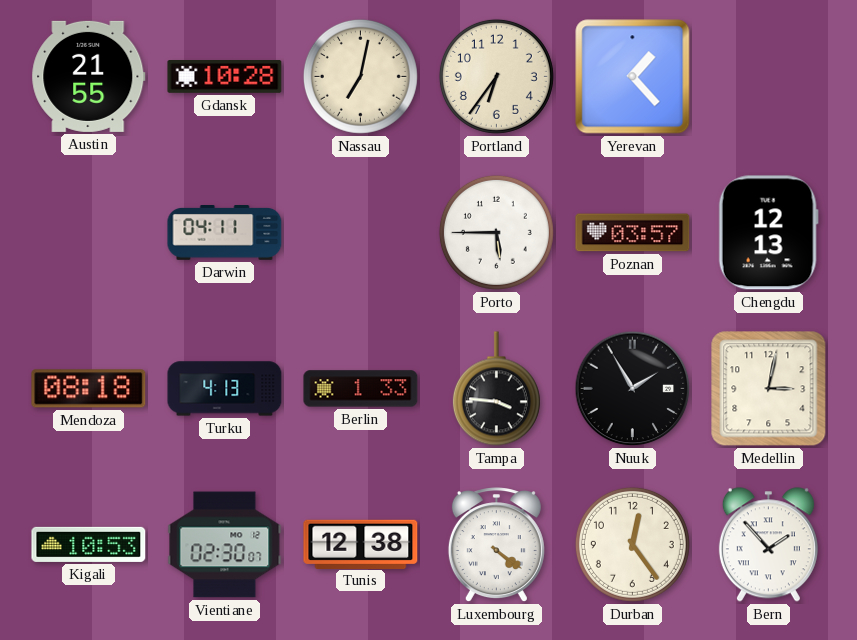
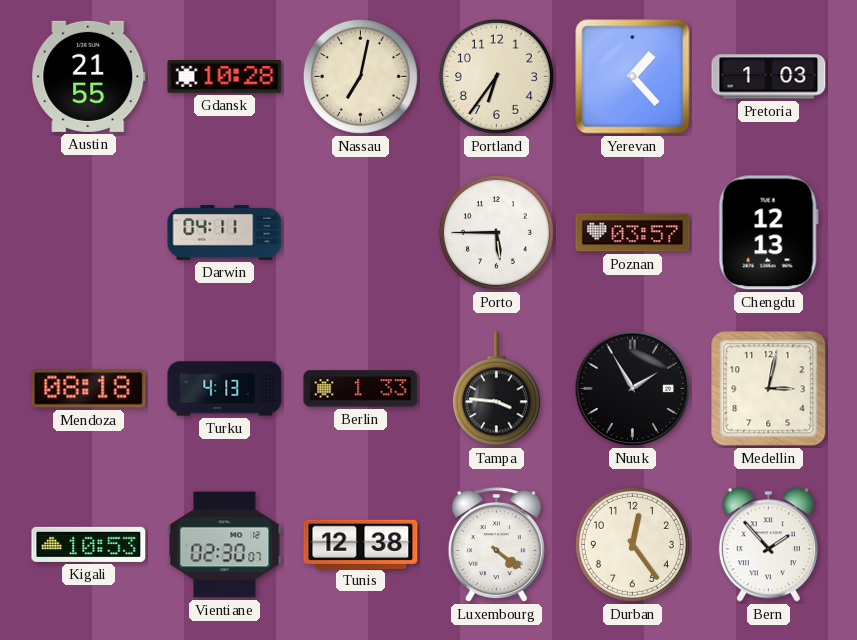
Pretoria: none -> 1:03 (769, 77)
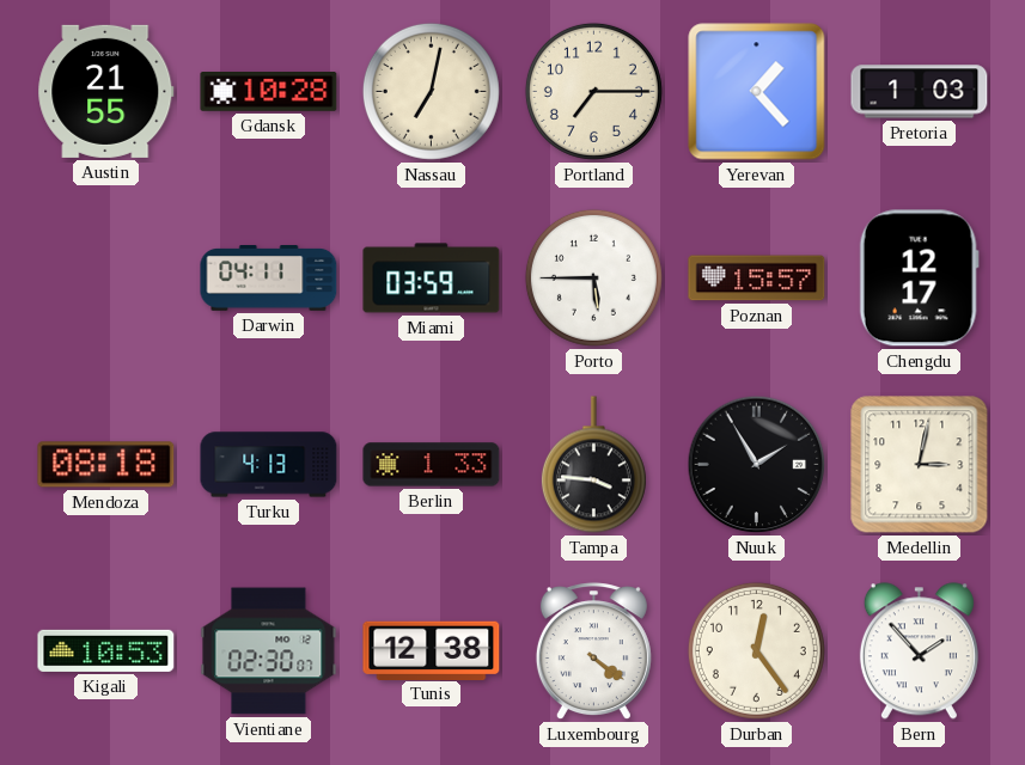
Portland: 6:36 -> 7:15 (593, 91)
Miami: none -> 03:59 (432, 279)
Poznan: 03:57 -> 15:57 (757, 279)
Chengdu: 12:13 -> 12:17 (919, 279)
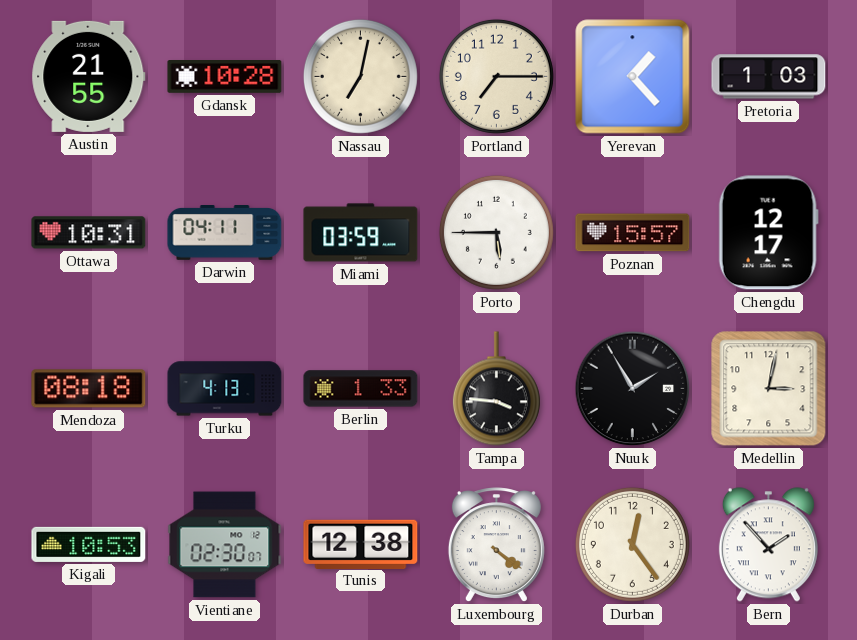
Ottawa: none -> 10:31 (89, 233)
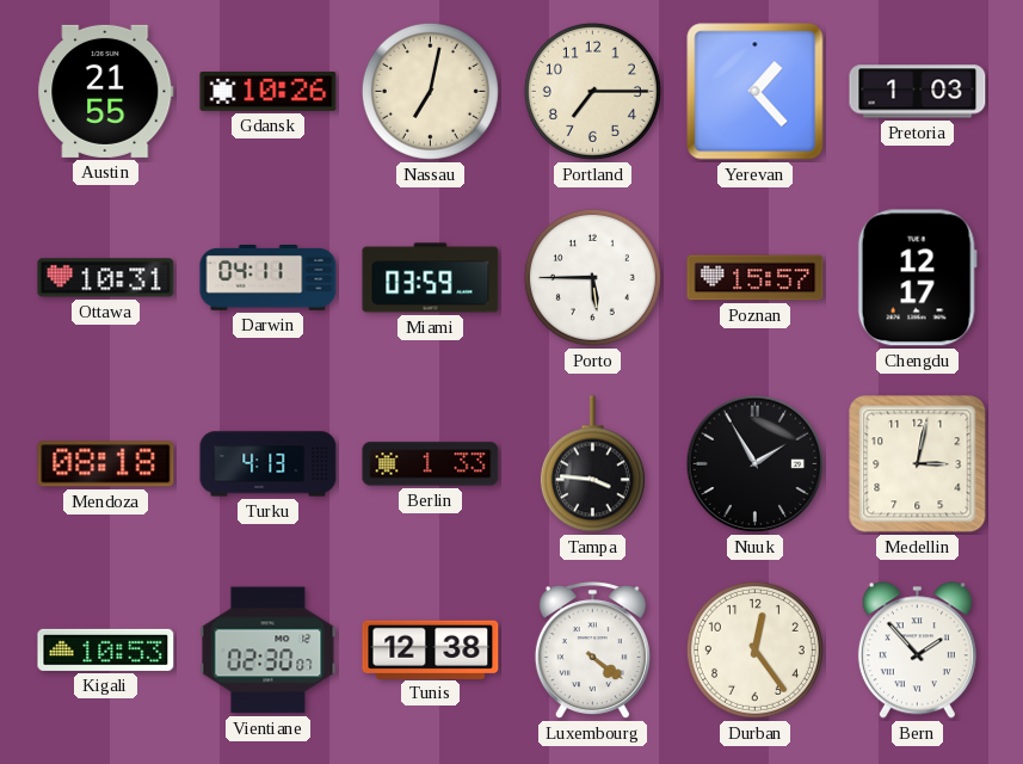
Gdansk: 10:28 -> 10:26 (269, 92)
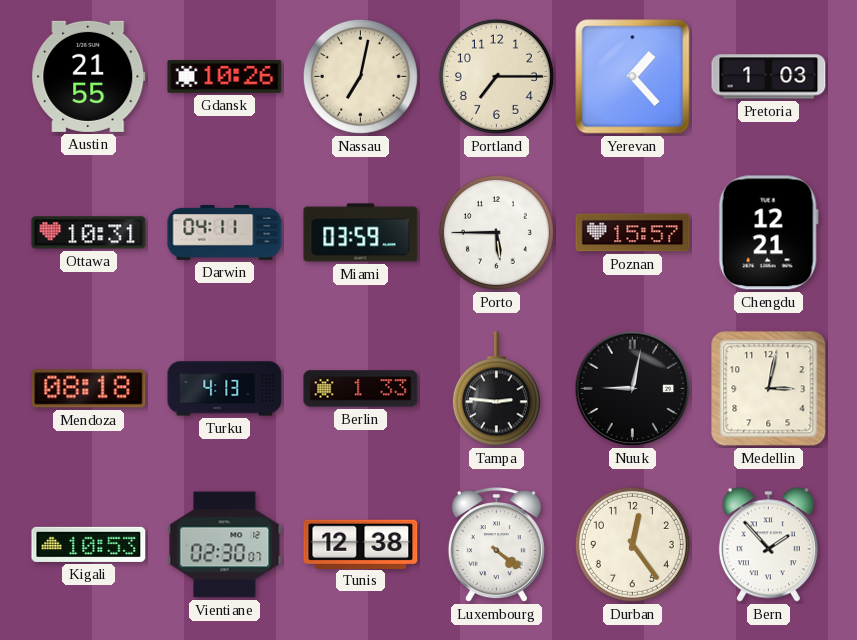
Chengdu: 12:17 -> 12:21 (768, 233)
Tampa: 3:46 -> 2:46 (496, 389)
Nuuk: 1:55 -> 9:02 (633, 389)
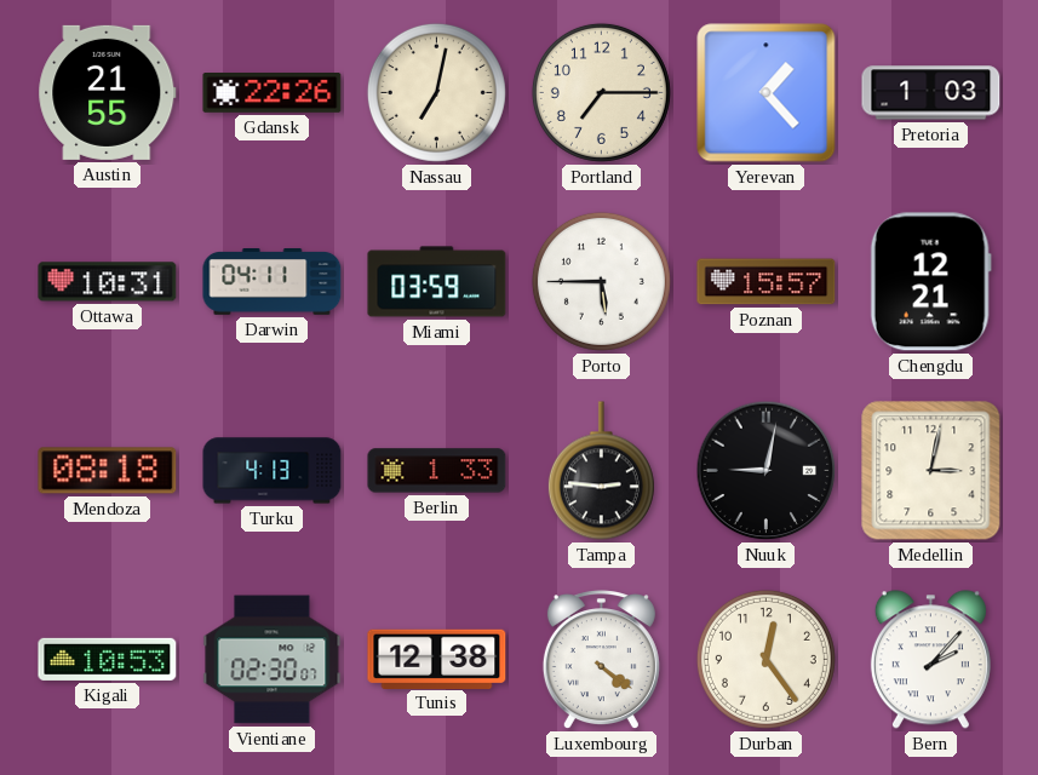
Gdansk: 10:26 -> 22:26 (273, 93)
Bern: 1:53 -> 2:07 (930, 660)
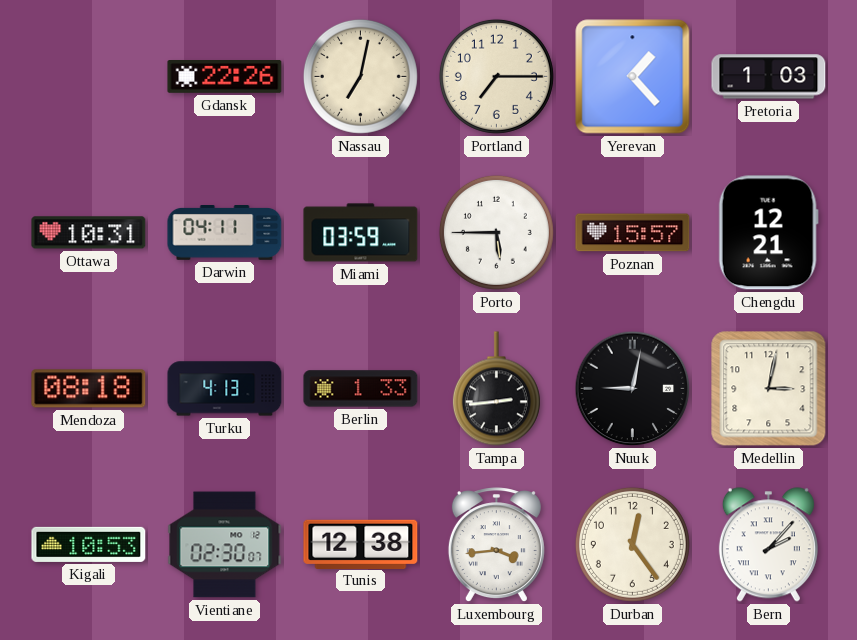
Austin: 21:55 -> none (108, 92)
Tampa: 2:46 -> 2:44 (496, 389)
Luxembourg: 4:21 -> 3:44 (496, 545)
